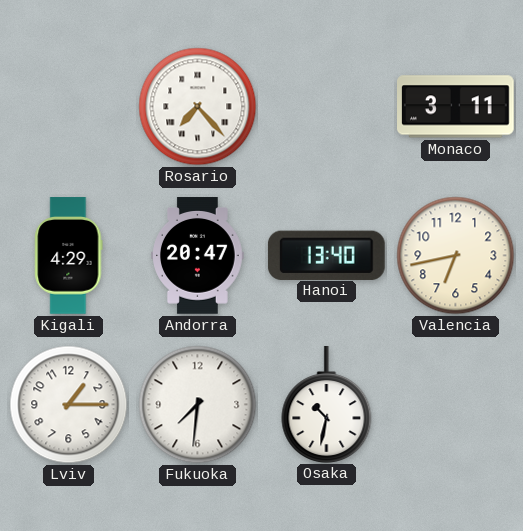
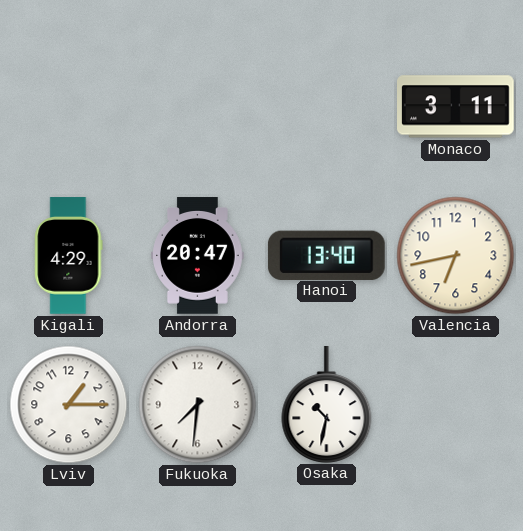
Rosario: 7:23 -> none (198, 107)
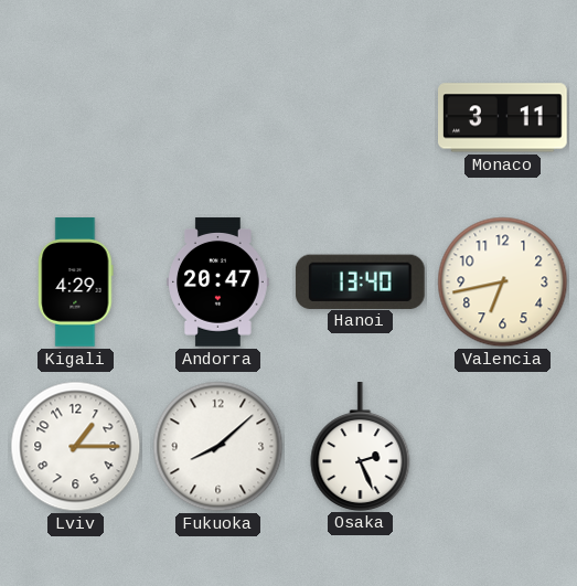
Fukuoka: 7:31 -> 8:08 (218, 447)
Osaka: 10:32 -> 2:26 (361, 447)
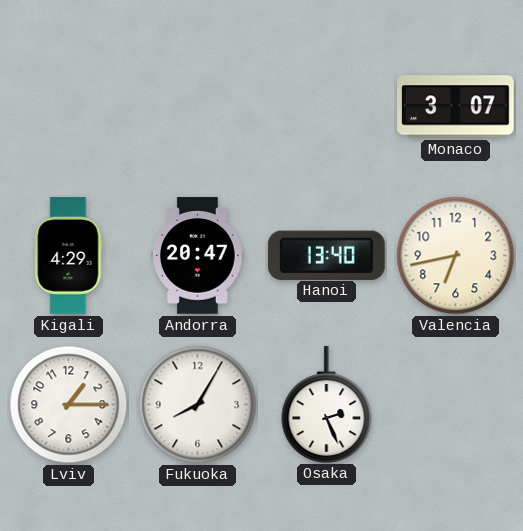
Monaco: 3:11 -> 3:07 (456, 107)
Fukuoka: 8:08 -> 8:05 (198, 405)
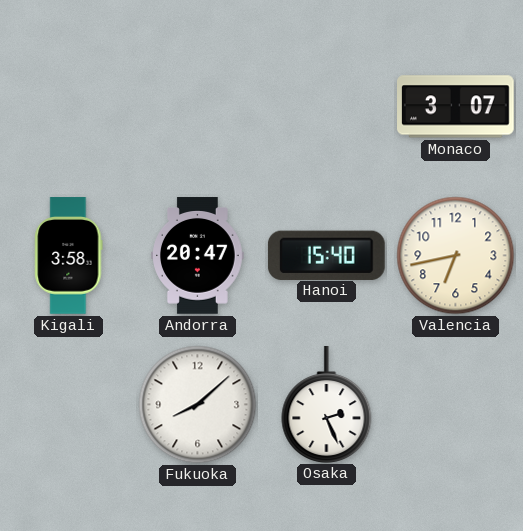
Kigali: 4:29 -> 3:58 (69, 256)
Hanoi: 13:40 -> 15:40 (326, 255)
Lviv: 1:15 -> none (69, 405)
Fukuoka: 8:05 -> 8:08 (198, 405)
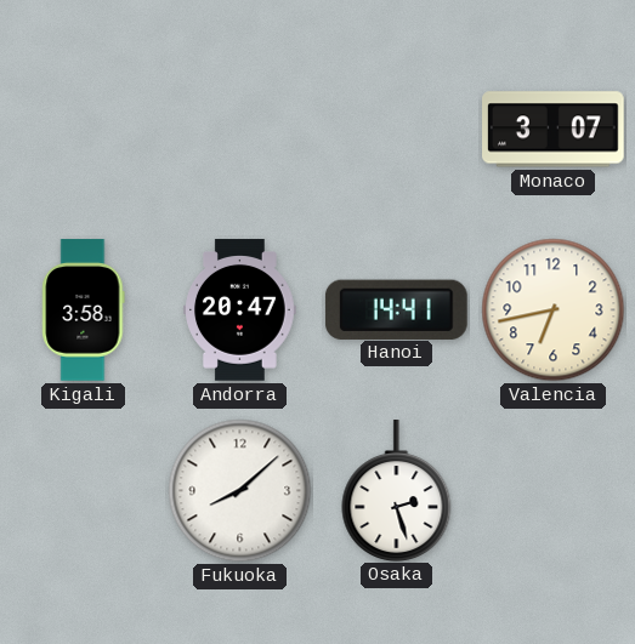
Hanoi: 15:40 -> 14:41 (396, 309)
Osaka: 2:26 -> 2:27 (397, 491)
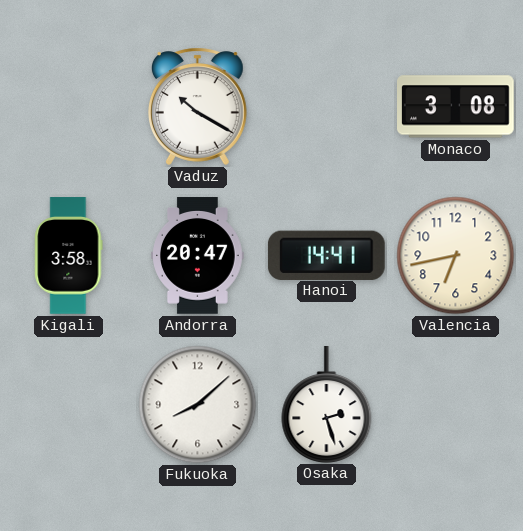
Vaduz: none -> 10:20 (197, 106)
Monaco: 3:07 -> 3:08 (456, 107)
